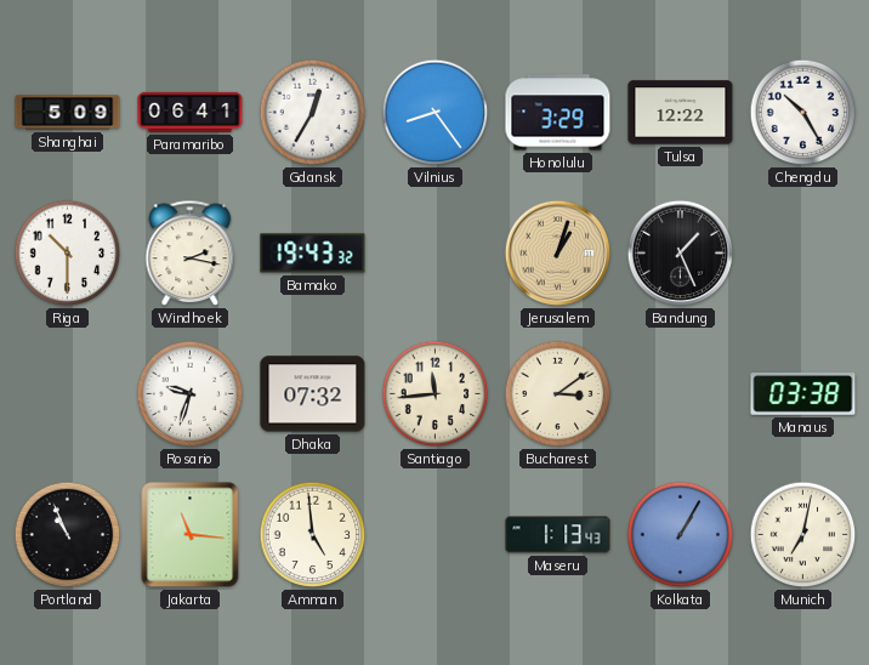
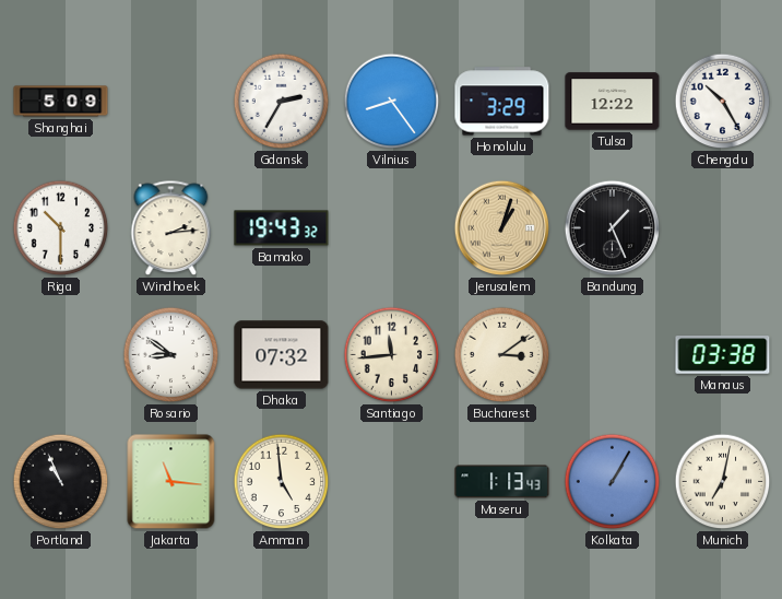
Paramaribo: 06:41 -> none (191, 112)
Gdansk: 12:35 -> 2:35 (282, 102)
Windhoek: 2:17 -> 2:14 (171, 228)
Rosario: 9:33 -> 8:51 (171, 355)
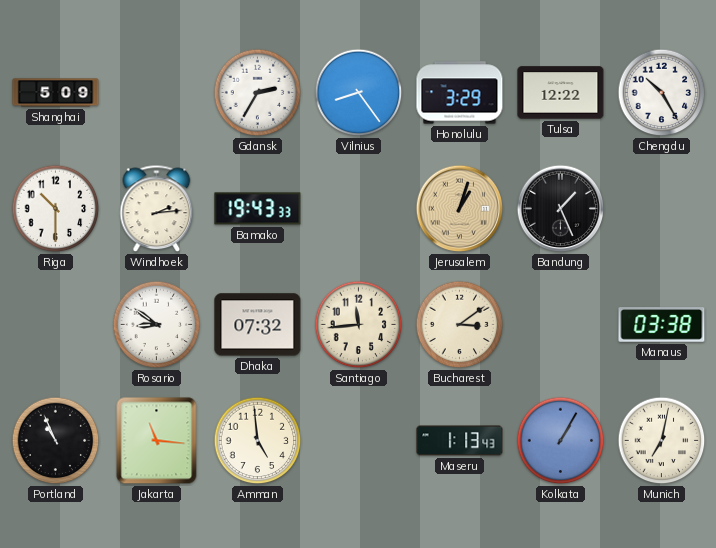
Bamako: 19:43:32 -> 19:43:33 (258, 209)
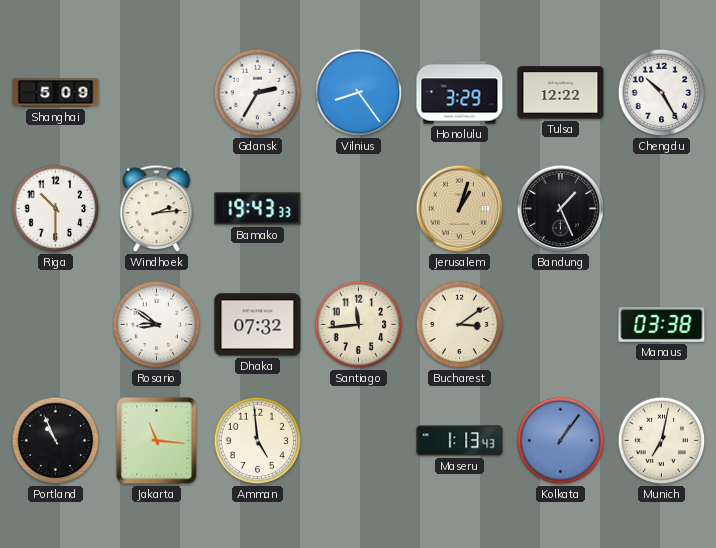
Kolkata: 1:05 -> 1:06 (561, 441)
